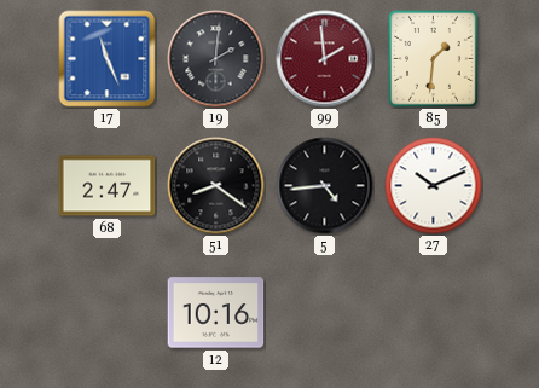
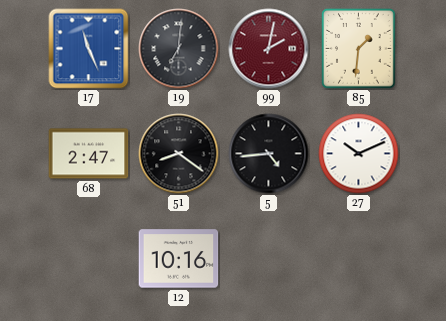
19: 2:01 -> 7:01 (179, 49)
99: 1:59 -> 2:02 (269, 49)
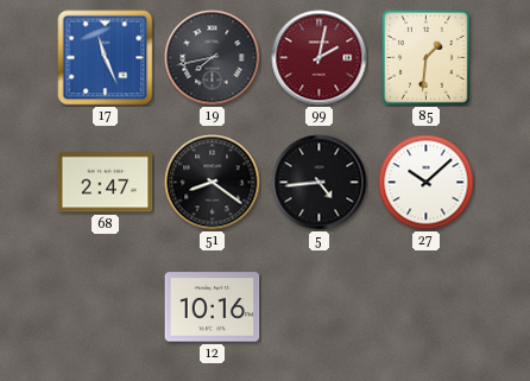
19: 7:01 -> 7:43 (213, 58)
27: 10:11 -> 10:08 (427, 183)
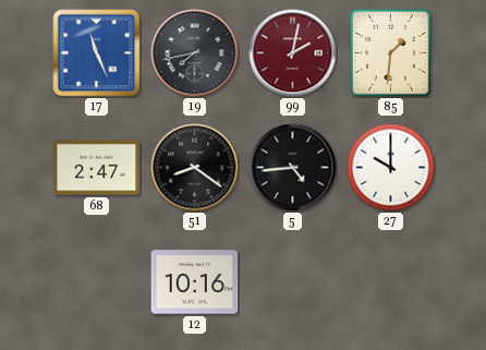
27: 10:08 -> 10:00 (391, 168)
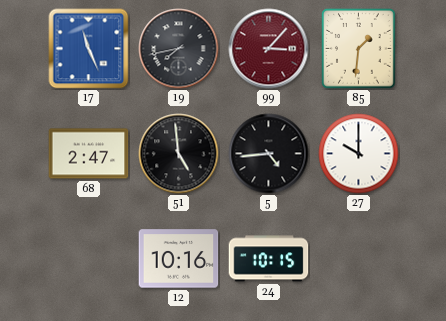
99: 2:02 -> 3:07 (269, 49)
51: 8:21 -> 4:59 (179, 154)
24: none -> 10:15 (269, 259)
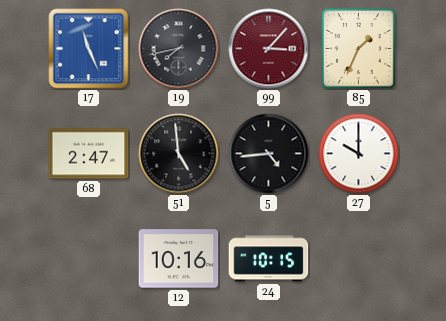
85: 1:31 -> 1:34 (359, 49)
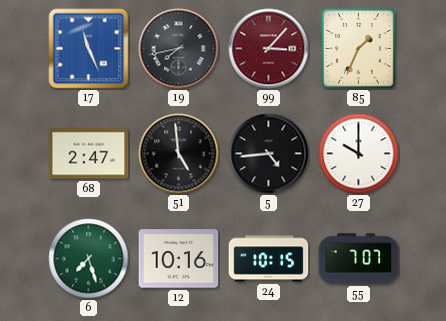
6: none -> 7:27 (89, 259)
55: none -> 7:07 (359, 259)
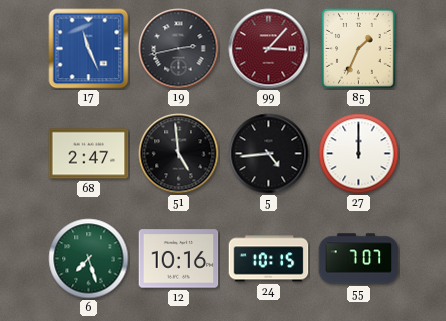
19: 7:43 -> 2:43 (179, 49)
27: 10:00 -> 12:00 (359, 154)
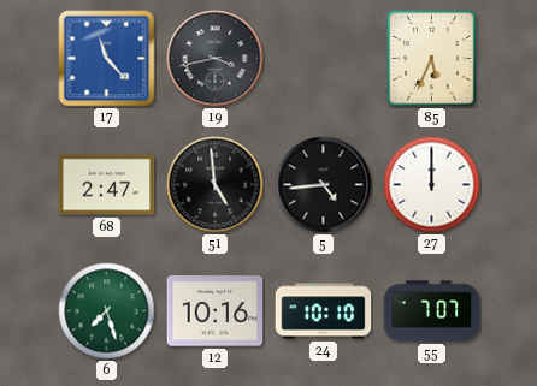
17: 11:26 -> 11:23 (107, 59)
19: 2:43 -> 3:43 (216, 59)
99: 3:07 -> none (269, 49)
85: 1:34 -> 5:34 (432, 59)
24: 10:15 -> 10:10 (324, 311)
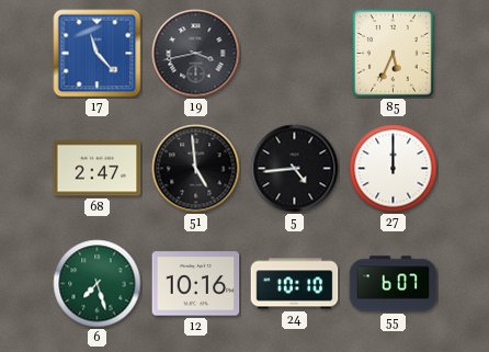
55: 7:07 -> 6:07 (394, 284)
